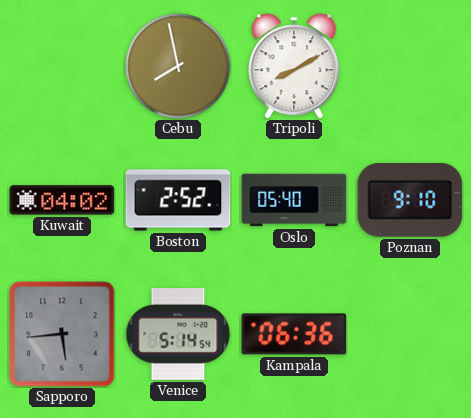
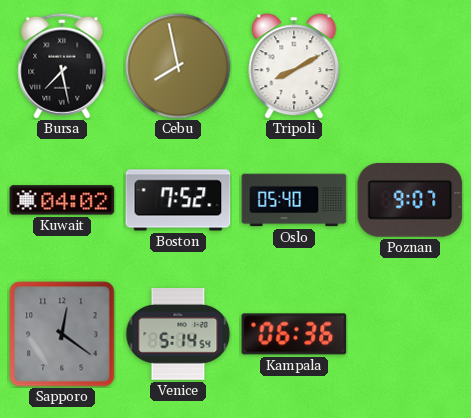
Bursa: none -> 7:28 (62, 66)
Boston: 2:52 -> 7:52 (178, 200)
Poznan: 9:10 -> 9:07 (410, 200)
Sapporo: 5:44 -> 12:21 (62, 334)
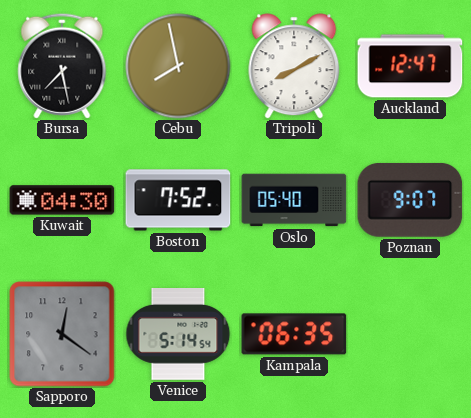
Auckland: none -> 12:47 (410, 66)
Kuwait: 04:02 -> 04:30 (62, 200)
Kampala: 06:36 -> 06:35 (294, 334)
